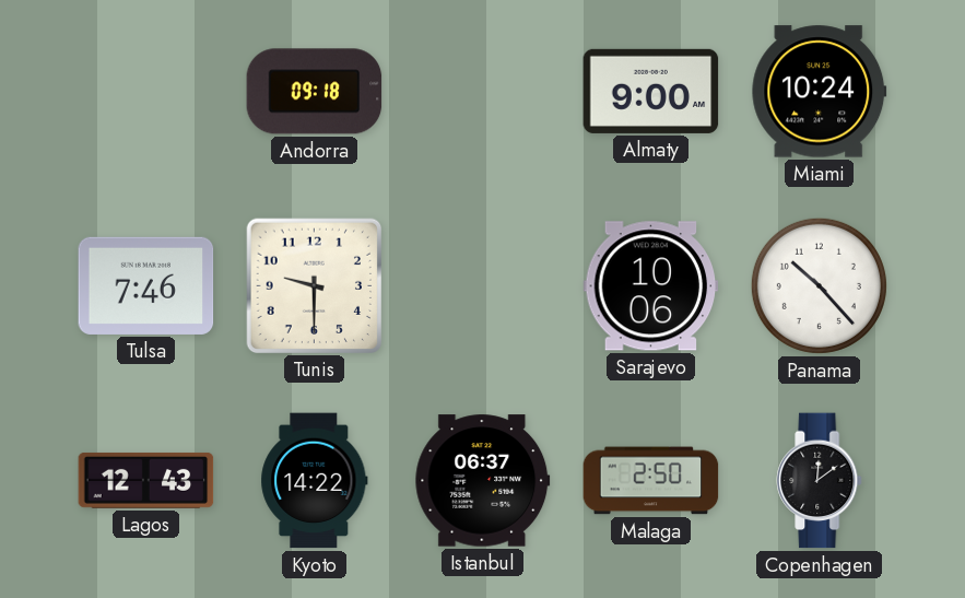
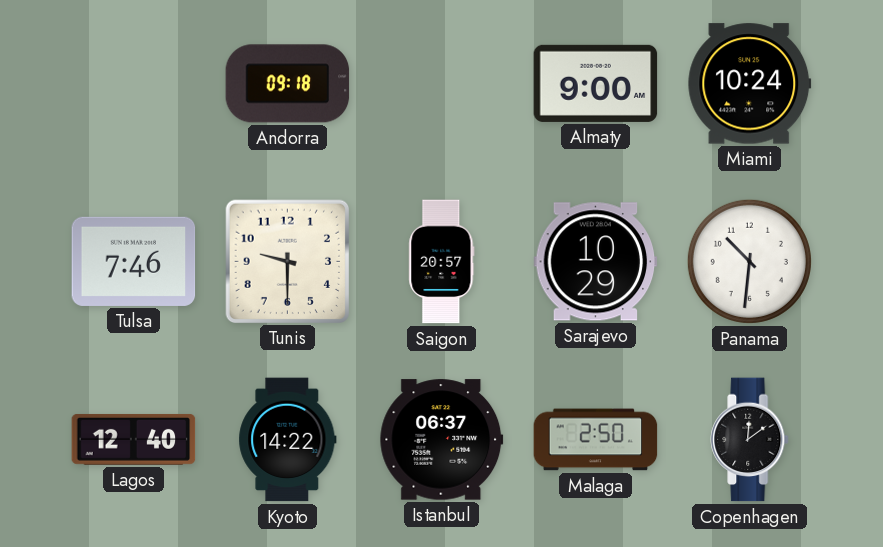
Saigon: none -> 20:57 (442, 262)
Sarajevo: 10:06 -> 10:29 (596, 262)
Panama: 10:23 -> 10:31 (749, 261)
Lagos: 12:43 -> 12:40 (134, 439)
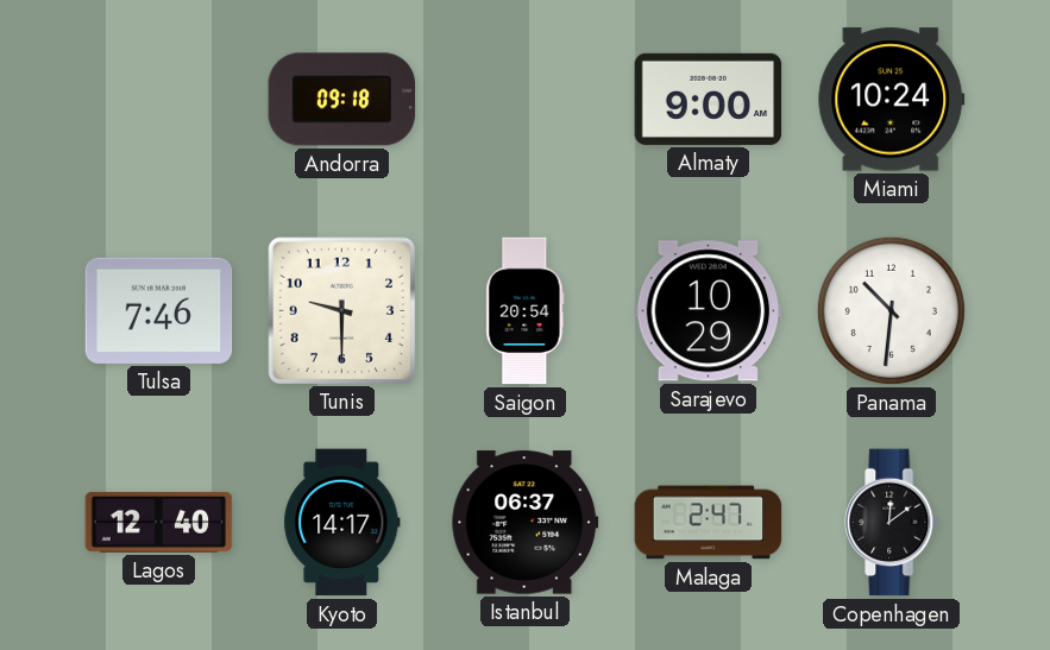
Saigon: 20:57 -> 20:54 (526, 311)
Kyoto: 14:22 -> 14:17 (342, 523)
Malaga: 2:50 -> 2:47 (709, 523)
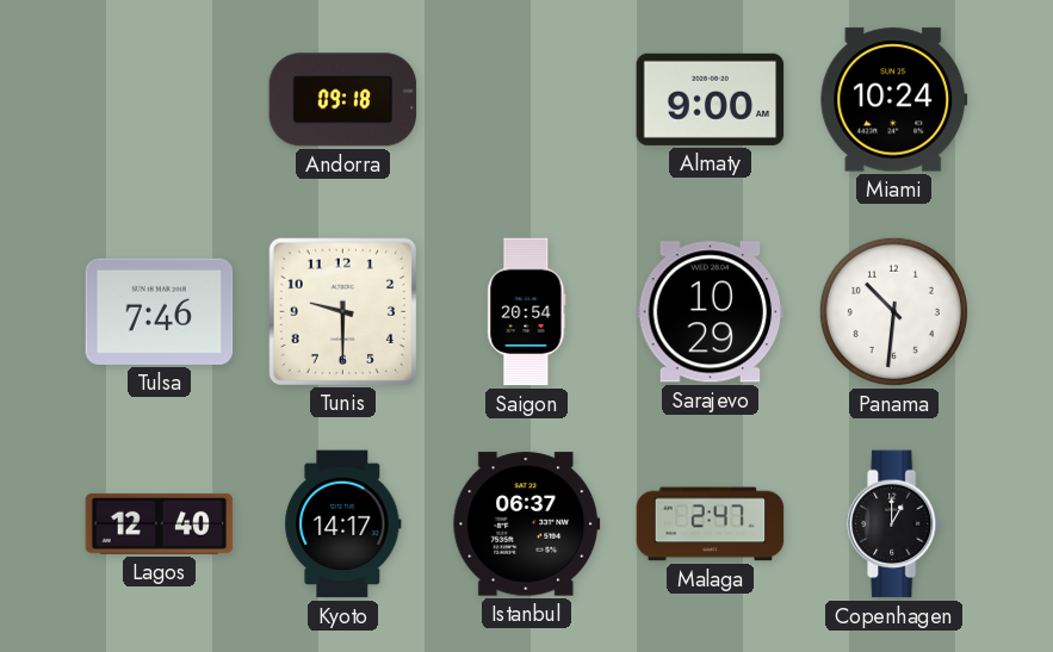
Copenhagen: 12:09 -> 1:00 (894, 524)
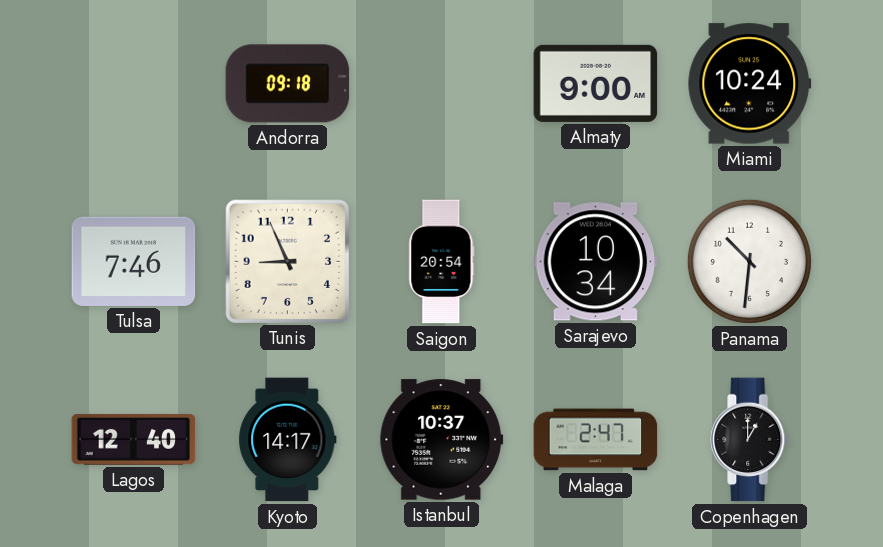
Tunis: 9:30 -> 8:56 (287, 261)
Sarajevo: 10:29 -> 10:34 (596, 262)
Istanbul: 06:37 -> 10:37 (442, 440)
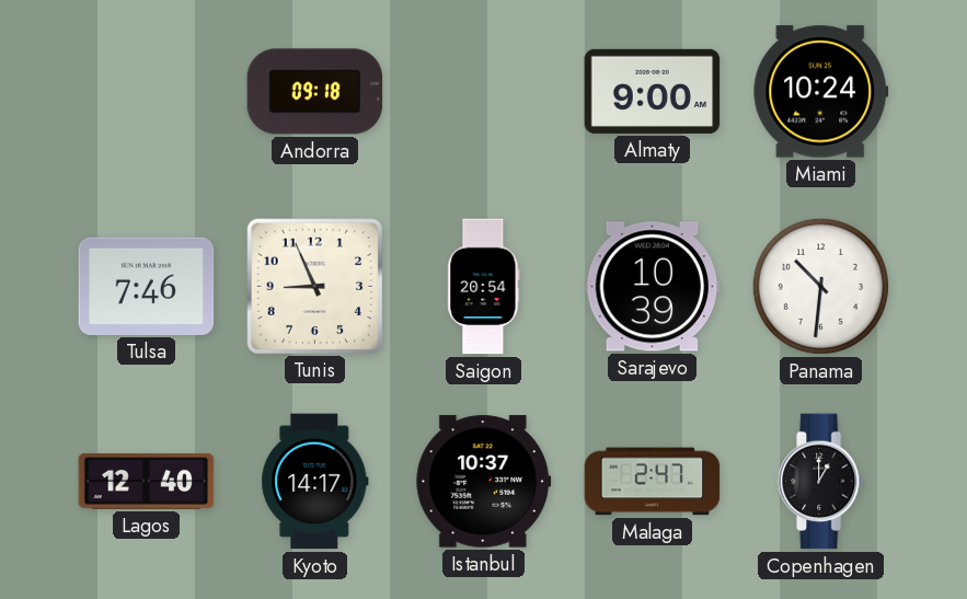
Sarajevo: 10:34 -> 10:39 (653, 287)
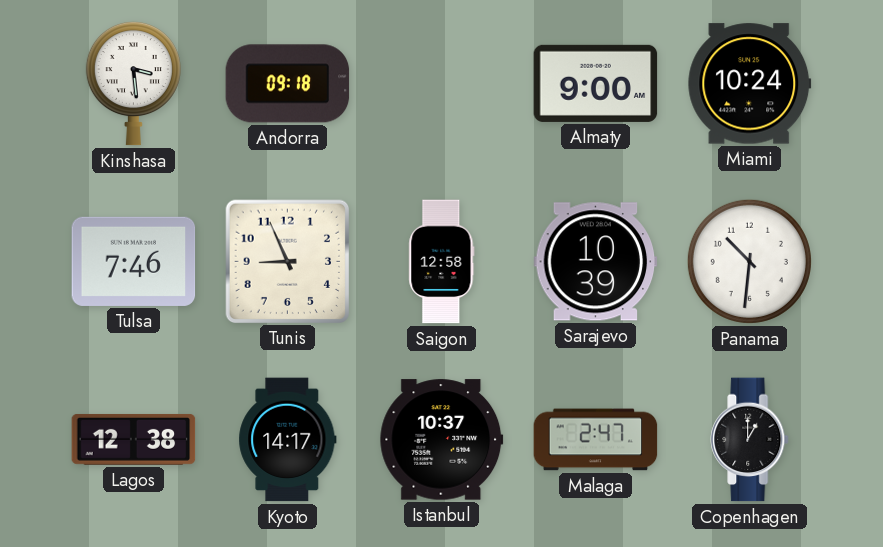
Kinshasa: none -> 3:29 (133, 83)
Saigon: 20:54 -> 12:58 (442, 262)
Lagos: 12:40 -> 12:38 (134, 439)
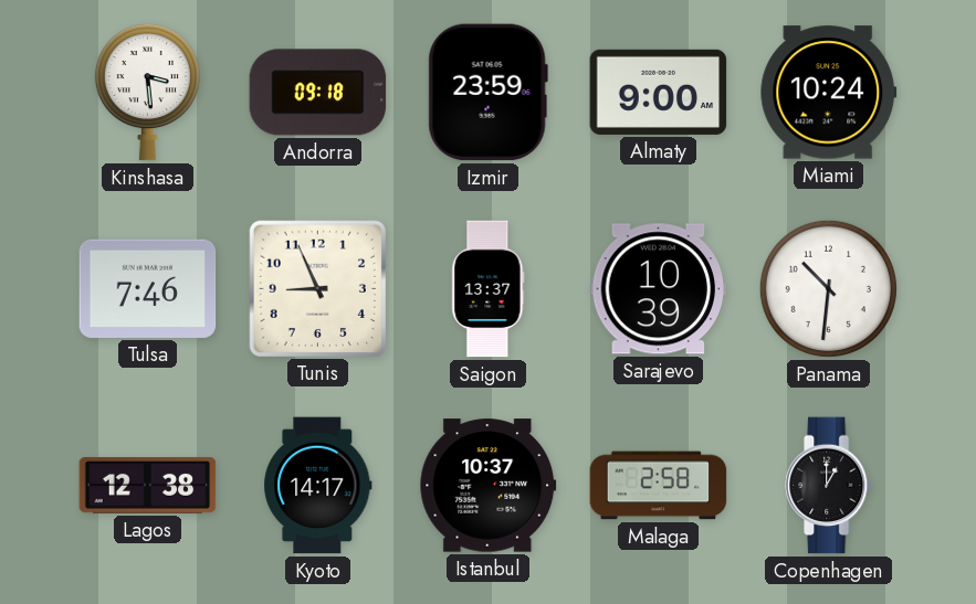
Izmir: none -> 23:59 (487, 93)
Saigon: 12:58 -> 13:37 (489, 289)
Malaga: 2:47 -> 2:58 (659, 486)
